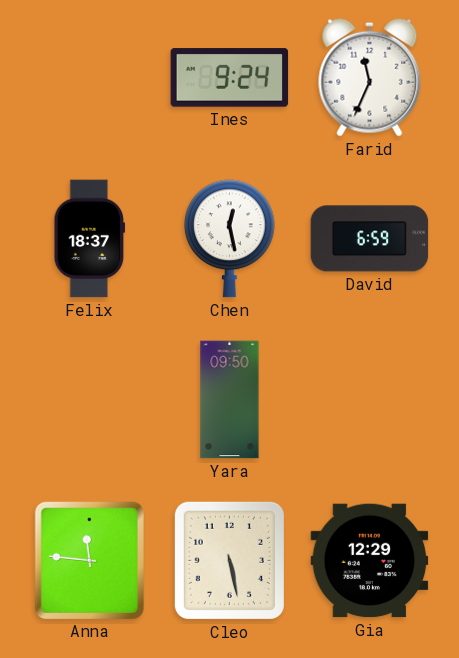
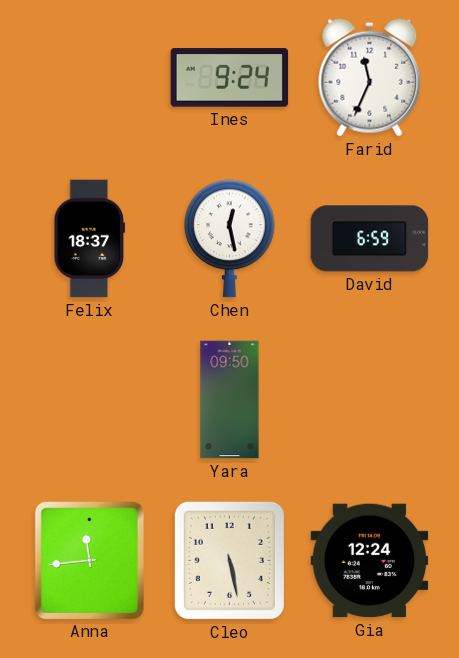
Anna: 11:46 -> 11:44 (89, 560)
Gia: 12:29 -> 12:24 (370, 561)
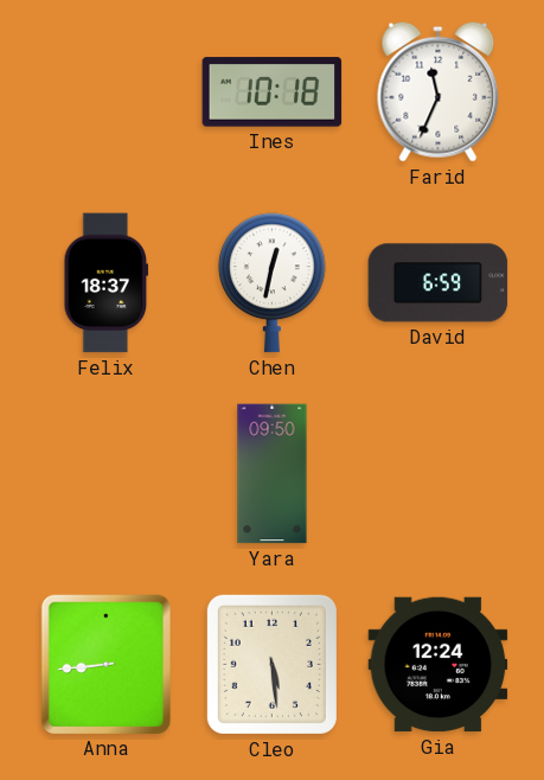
Ines: 9:24 -> 10:18 (273, 92)
Chen: 12:28 -> 12:32 (271, 283)
Anna: 11:44 -> 8:44 (105, 664)
Cleo: 5:28 -> 5:29 (271, 664)
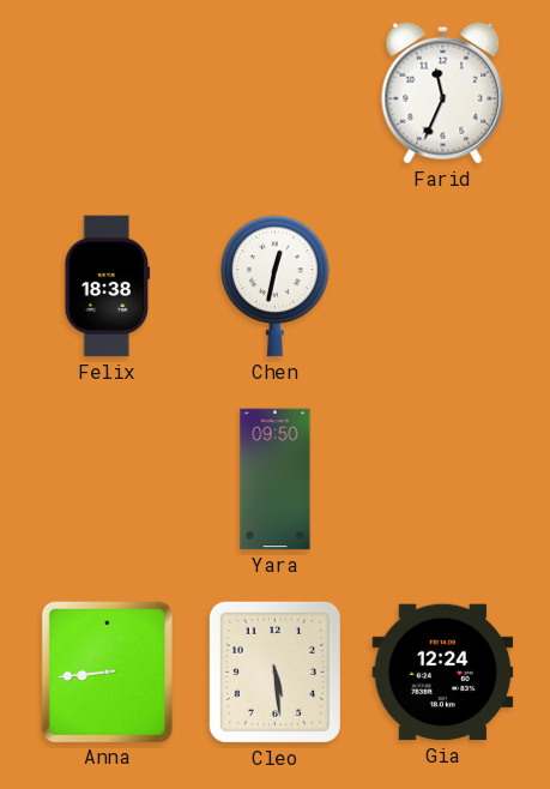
Ines: 10:18 -> none (273, 92)
Felix: 18:37 -> 18:38 (108, 287)
David: 6:59 -> none (439, 283)
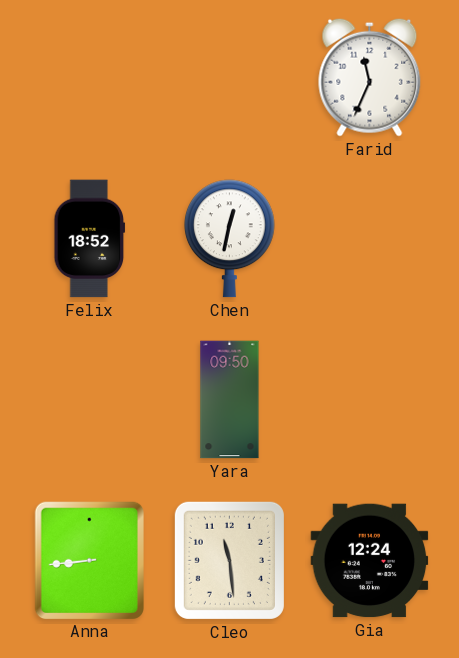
Felix: 18:38 -> 18:52 (90, 239)
Cleo: 5:29 -> 11:29 (229, 560)
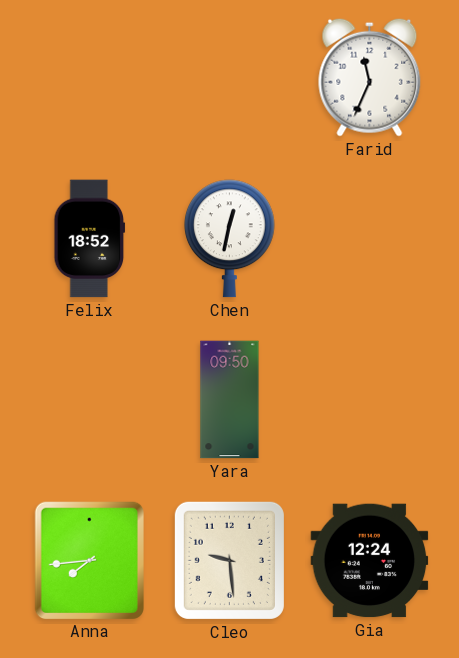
Anna: 8:44 -> 7:44 (89, 560)
Cleo: 11:29 -> 9:29 (229, 560)
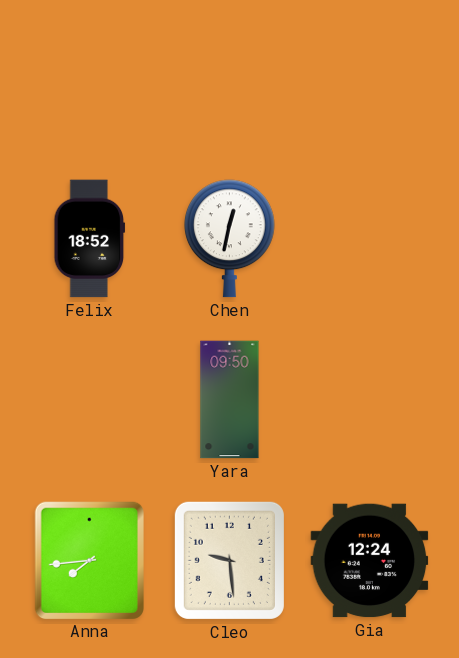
Farid: 11:34 -> none (370, 77)
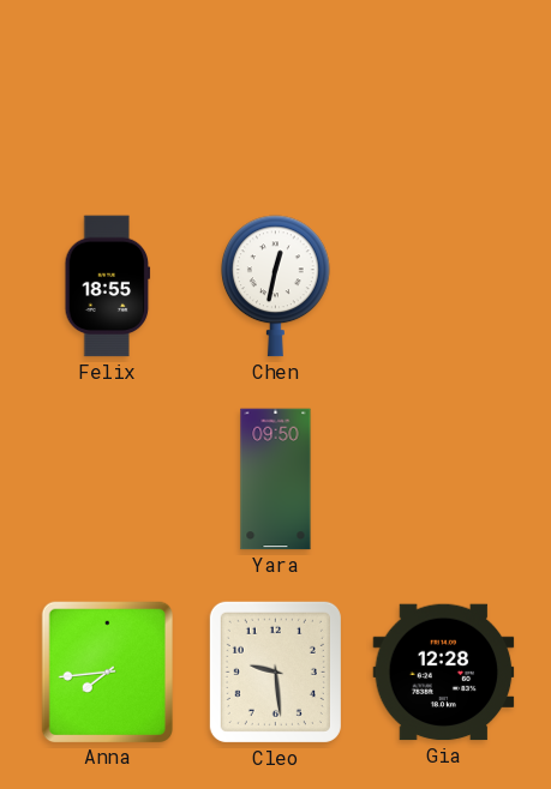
Felix: 18:52 -> 18:55 (108, 287)
Gia: 12:24 -> 12:28 (444, 673)
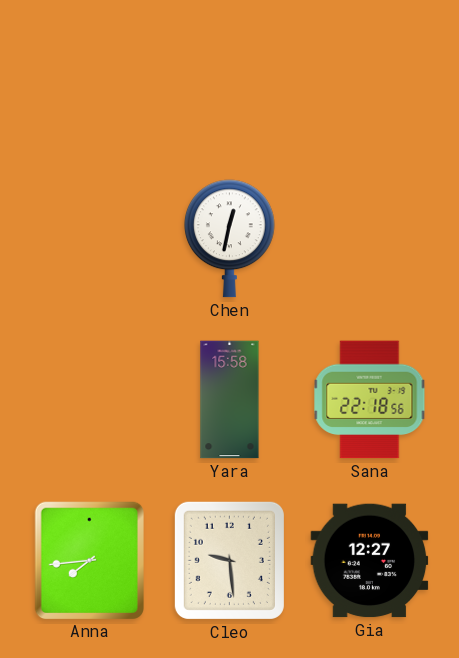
Felix: 18:55 -> none (108, 287)
Yara: 09:50 -> 15:58 (230, 400)
Sana: none -> 22:18 (370, 400)
Gia: 12:28 -> 12:27 (370, 561)
